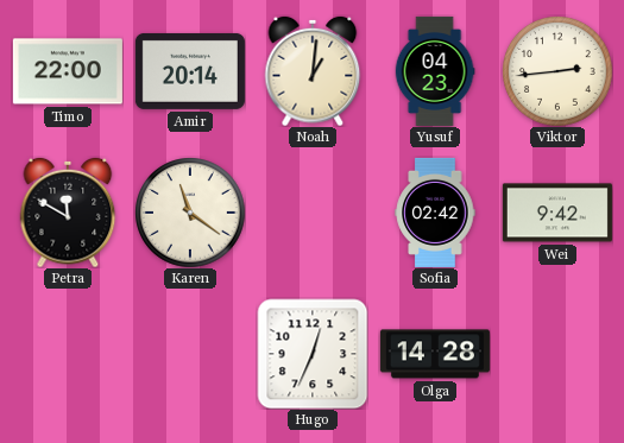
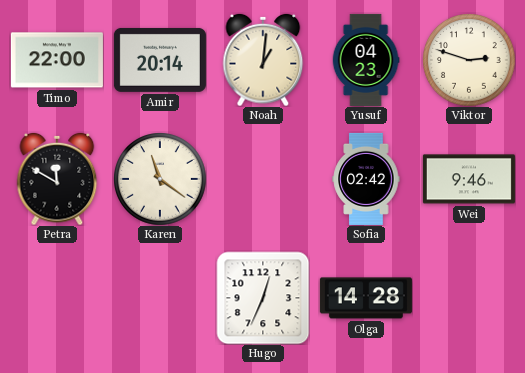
Viktor: 2:44 -> 2:48 (469, 60)
Wei: 9:42 -> 9:46 (469, 179)
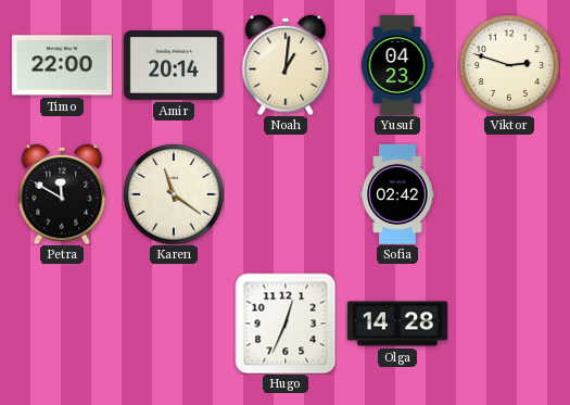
Wei: 9:46 -> none (469, 179)
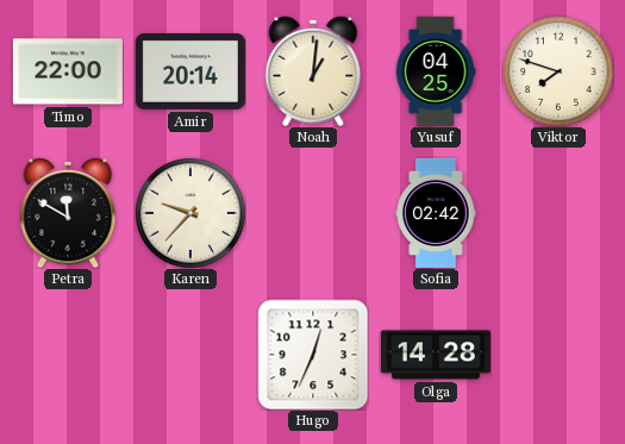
Yusuf: 04:23 -> 04:25 (436, 71)
Viktor: 2:48 -> 7:48 (558, 71)
Karen: 11:21 -> 9:37 (190, 213)
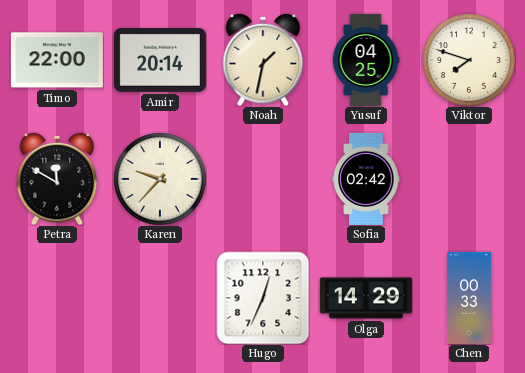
Noah: 1:01 -> 1:32 (263, 60)
Olga: 14:28 -> 14:29 (366, 298)
Chen: none -> 00:33 (469, 298)
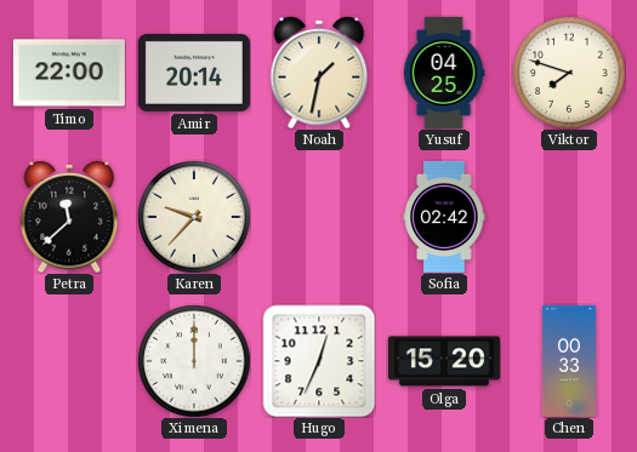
Petra: 11:50 -> 11:38 (69, 217)
Ximena: none -> 12:00 (194, 361)
Olga: 14:29 -> 15:20 (444, 361)
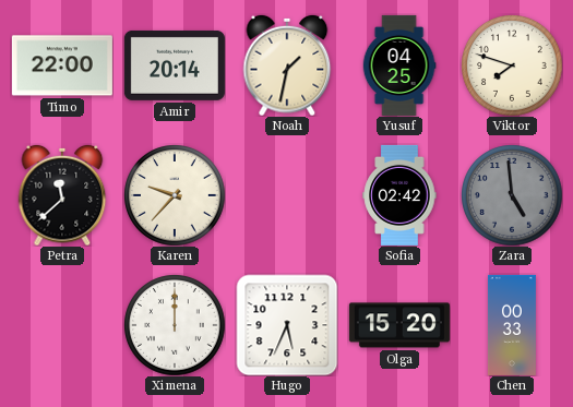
Zara: none -> 4:59 (512, 195)
Hugo: 12:34 -> 5:34 (287, 325)
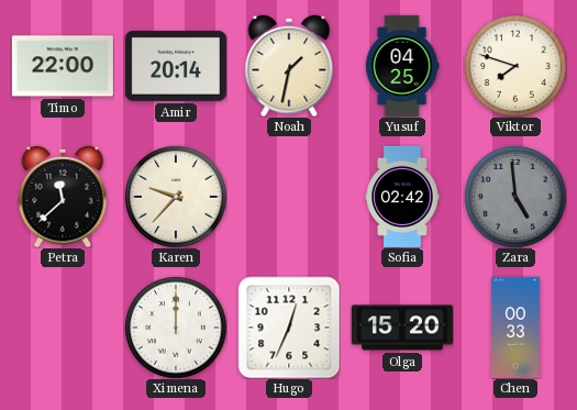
Hugo: 5:34 -> 12:34 (289, 328)
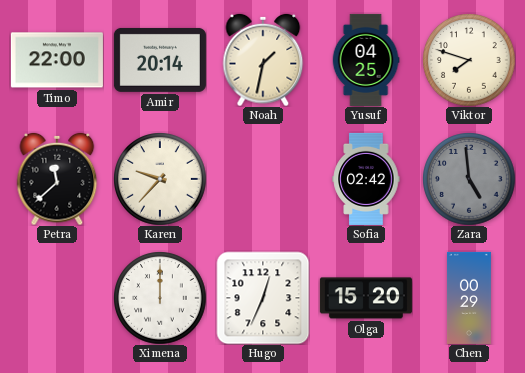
Chen: 00:33 -> 00:29 (469, 298)
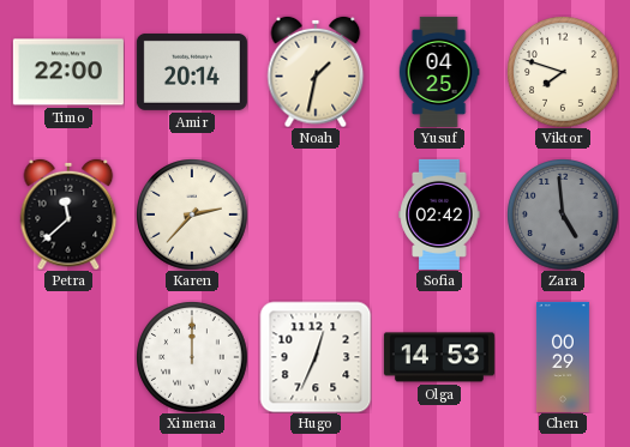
Karen: 9:37 -> 2:37 (192, 215)
Olga: 15:20 -> 14:53 (439, 357)
